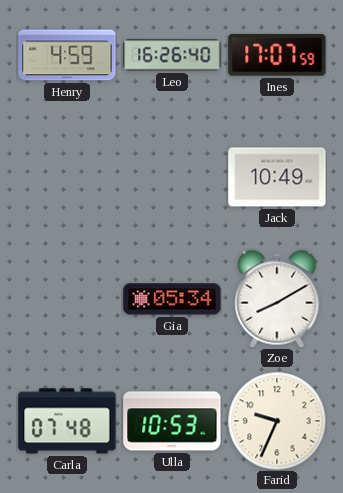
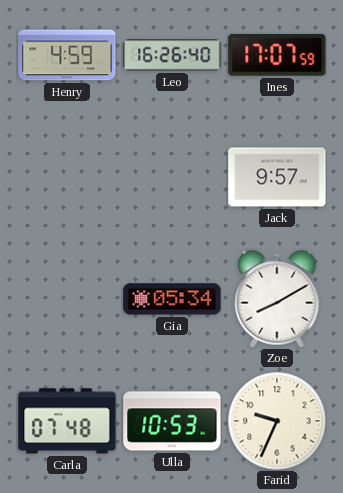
Jack: 10:49 -> 9:57 (277, 177)
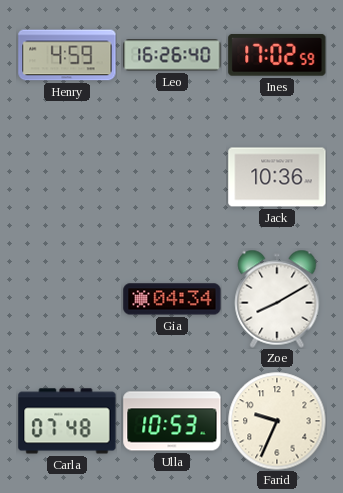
Ines: 17:07 -> 17:02 (277, 55)
Jack: 9:57 -> 10:36 (277, 177)
Gia: 05:34 -> 04:34 (172, 299)
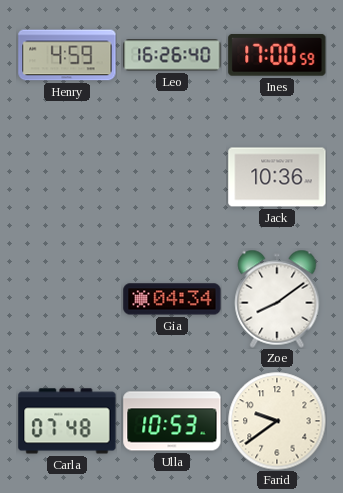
Ines: 17:02 -> 17:00 (277, 55)
Zoe: 8:10 -> 8:09 (277, 299)
Farid: 9:34 -> 9:39 (277, 421)
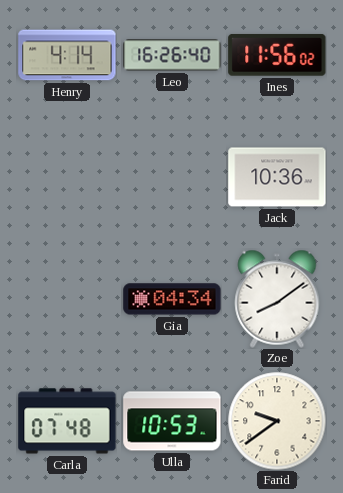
Henry: 4:59 -> 4:14 (67, 55)
Ines: 17:00 -> 11:56 (277, 55)
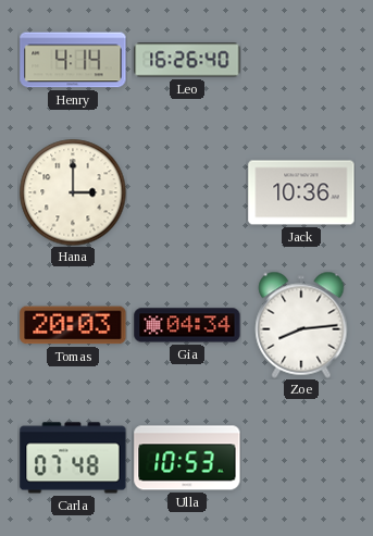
Ines: 11:56 -> none (277, 55)
Hana: none -> 3:00 (73, 192)
Tomas: none -> 20:03 (73, 325)
Zoe: 8:09 -> 8:14 (301, 325)
Farid: 9:39 -> none (277, 421)
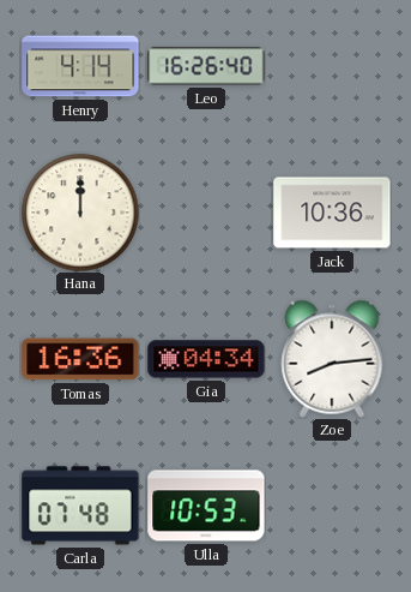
Hana: 3:00 -> 12:00 (80, 213)
Tomas: 20:03 -> 16:36 (80, 359)
